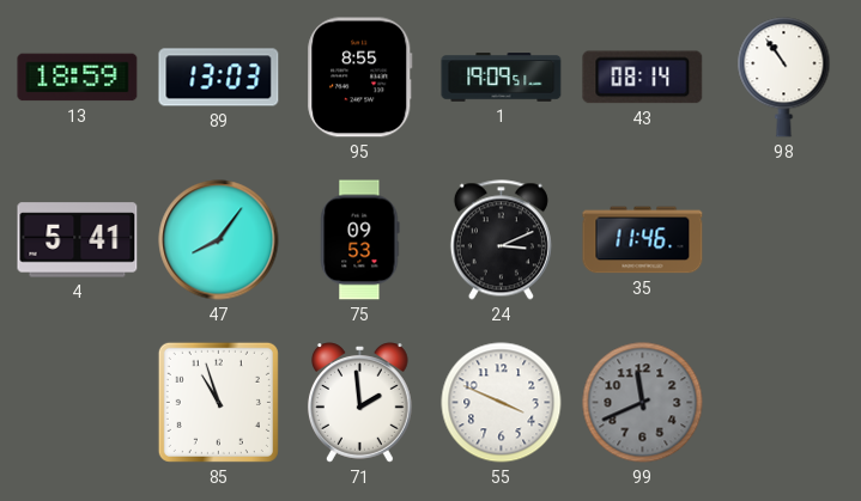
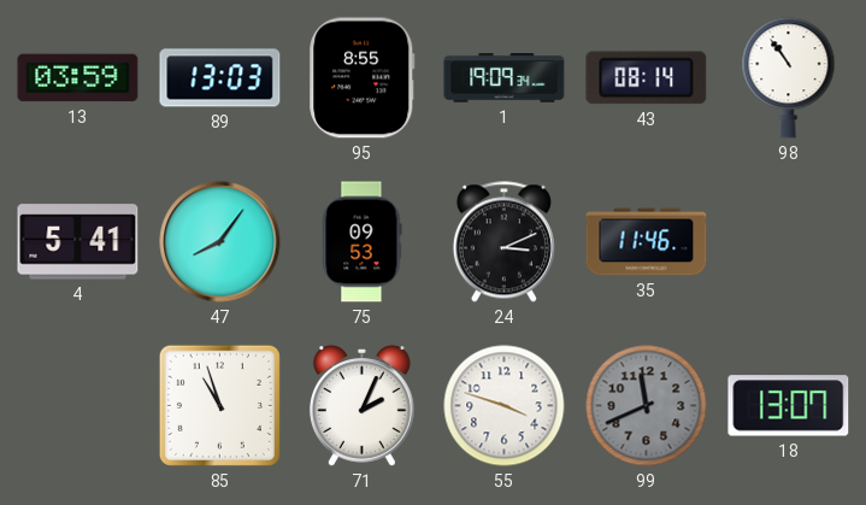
13: 18:59 -> 03:59 (78, 78)
1: 19:09:51 -> 19:09:34 (505, 78)
71: 1:59 -> 2:04 (361, 406)
55: 3:49 -> 3:48 (505, 406)
18: none -> 13:07 (789, 406)
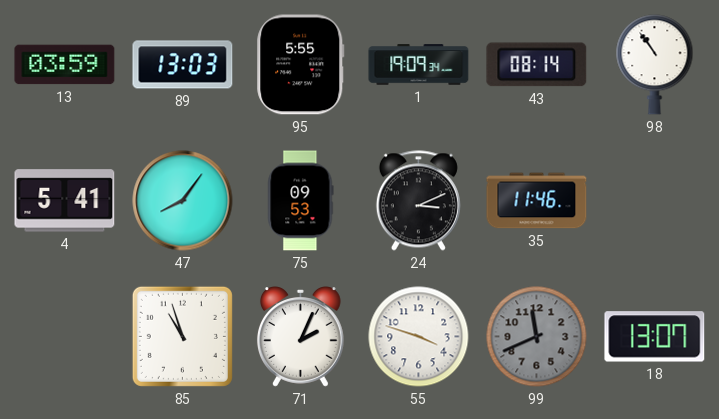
95: 8:55 -> 5:55 (301, 65)
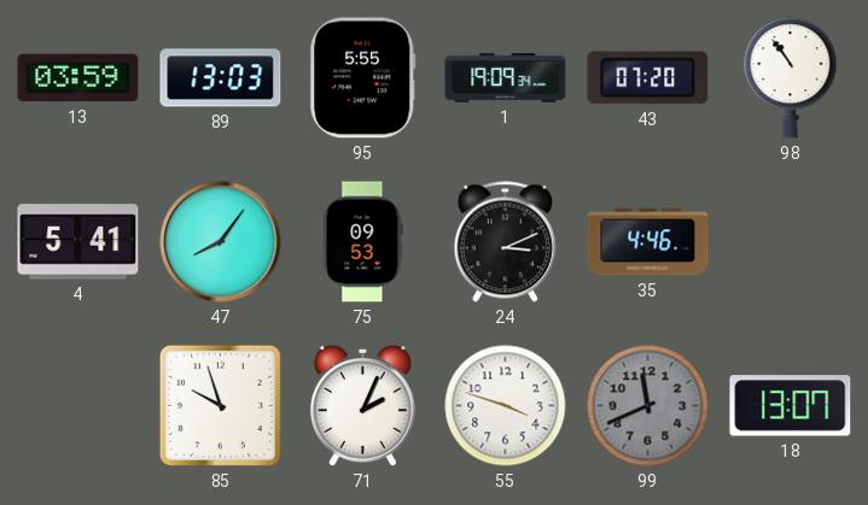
43: 08:14 -> 07:20 (648, 78)
35: 11:46 -> 4:46 (648, 242)
85: 10:57 -> 9:57 (220, 405)
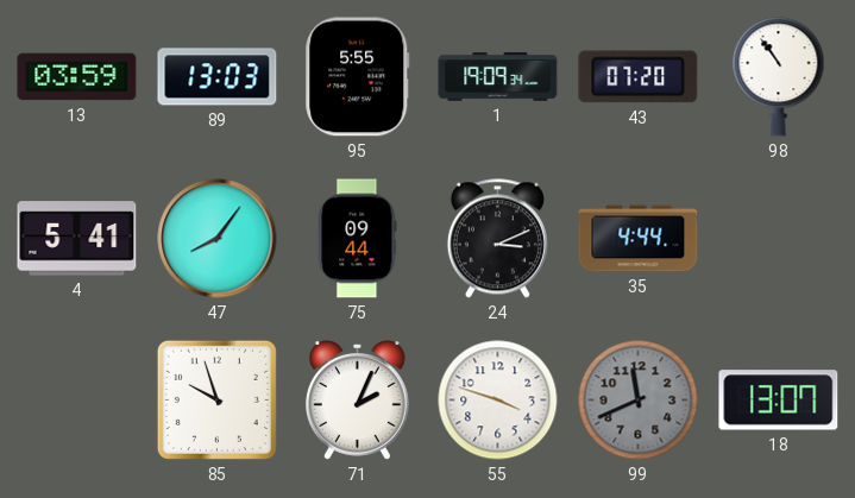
75: 09:53 -> 09:44 (358, 239)
35: 4:46 -> 4:44 (639, 239)
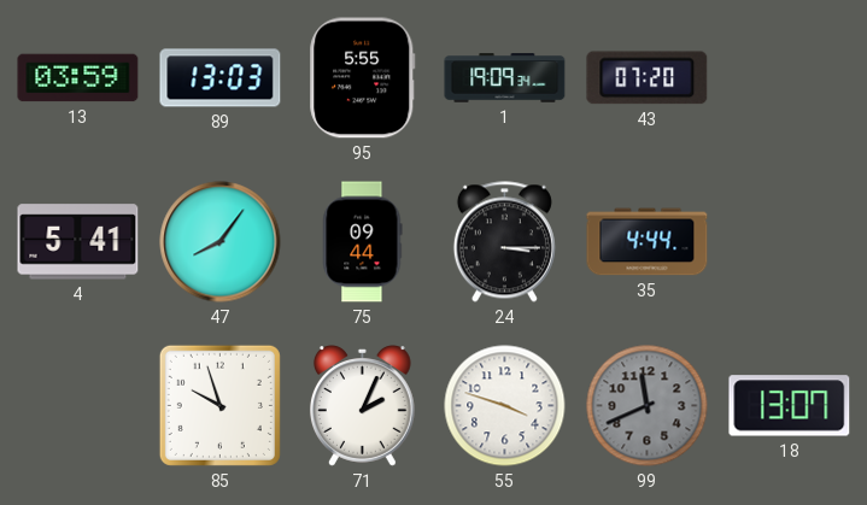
98: 10:54 -> none (779, 77)
24: 3:11 -> 3:15 (504, 242)
